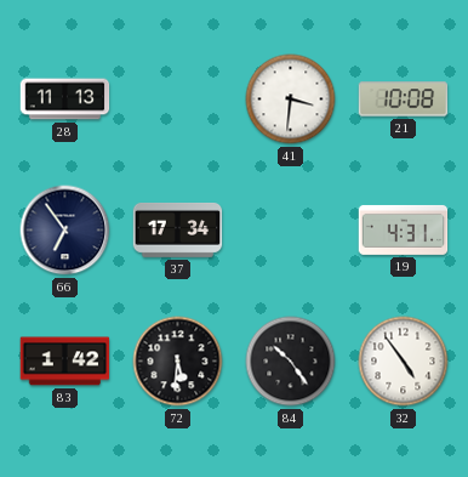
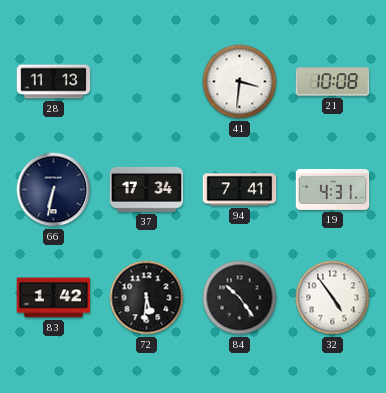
66: 6:54 -> 6:32 (54, 190)
94: none -> 7:41 (240, 190)
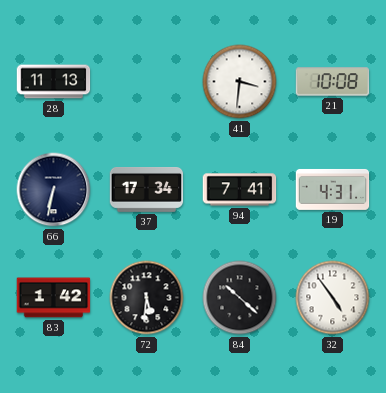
84: 10:24 -> 10:22 (240, 298)
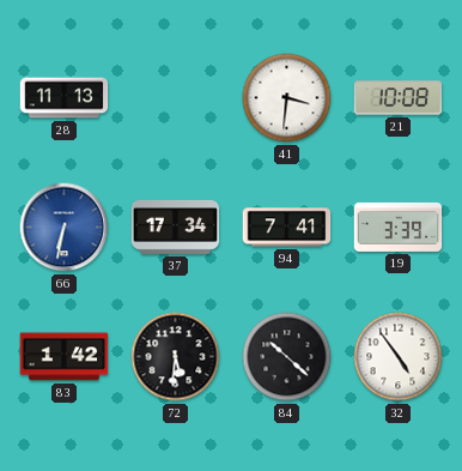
66 dial: navy -> blue (65, 228)
19: 4:31 -> 3:39 (399, 227)
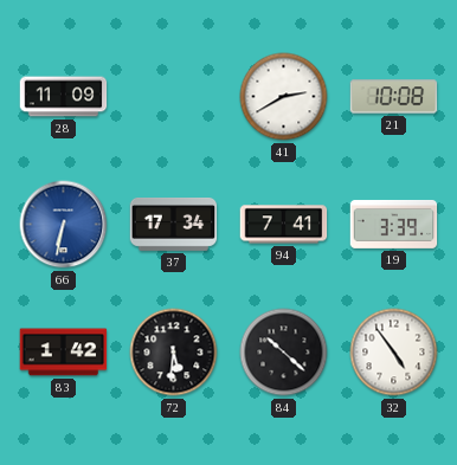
28: 11:13 -> 11:09 (64, 97)
41: 3:31 -> 2:40 (284, 97)
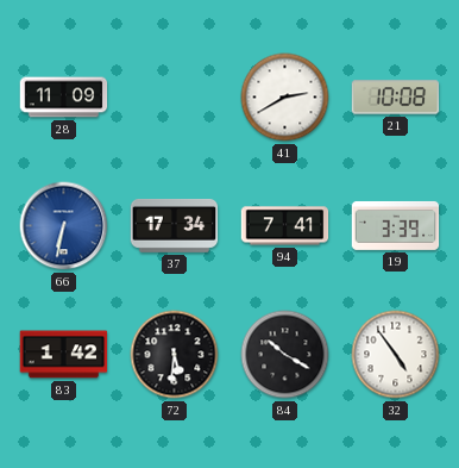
84: 10:22 -> 10:20 (285, 355)
